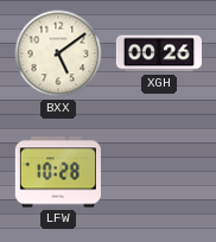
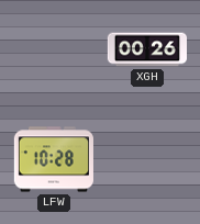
BXX: 5:09 -> none (58, 53)
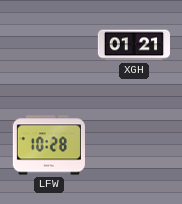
XGH: 00:26 -> 01:21 (133, 45)
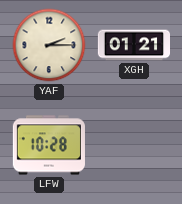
YAF: none -> 2:15 (49, 45)
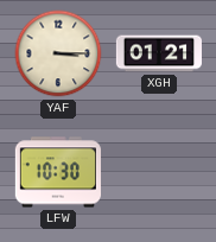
YAF: 2:15 -> 3:15 (58, 53)
LFW: 10:28 -> 10:30 (58, 172)
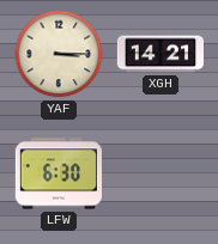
XGH: 01:21 -> 14:21 (159, 54)
LFW: 10:30 -> 6:30 (59, 173)
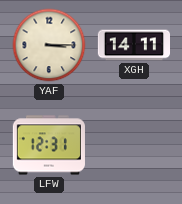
XGH: 14:21 -> 14:11 (133, 45)
LFW: 6:30 -> 12:31 (49, 145)
